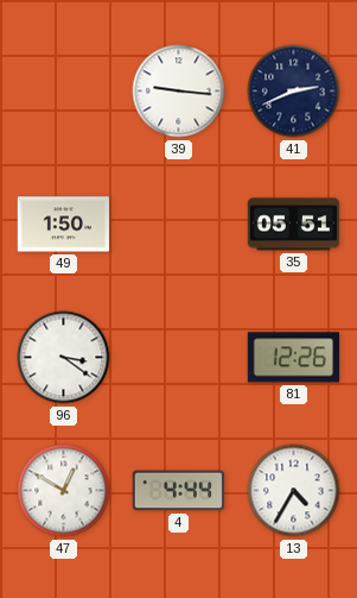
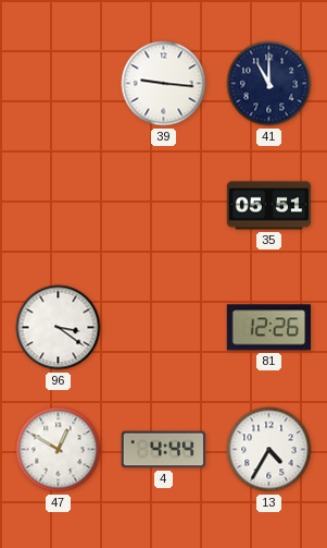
41: 2:41 -> 11:00 (269, 84)
49: 1:50 -> none (64, 225)
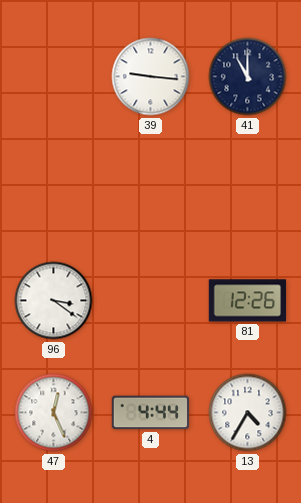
35: 05:51 -> none (269, 206)
47: 12:50 -> 12:26 (54, 413)
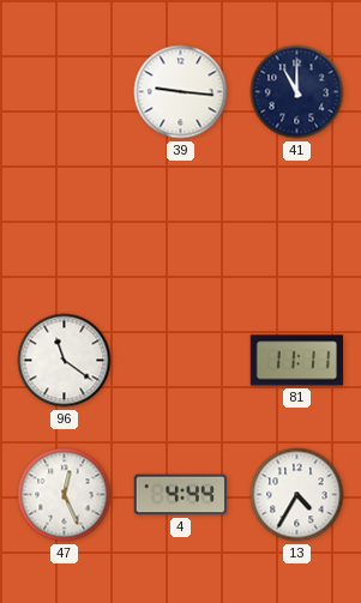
96: 3:21 -> 11:21 (65, 361)
81: 12:26 -> 11:11 (297, 361)
